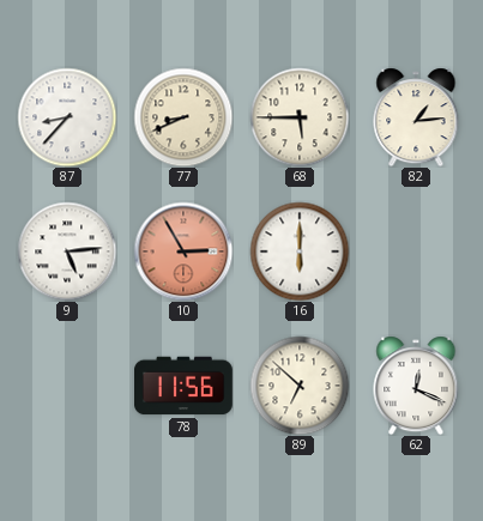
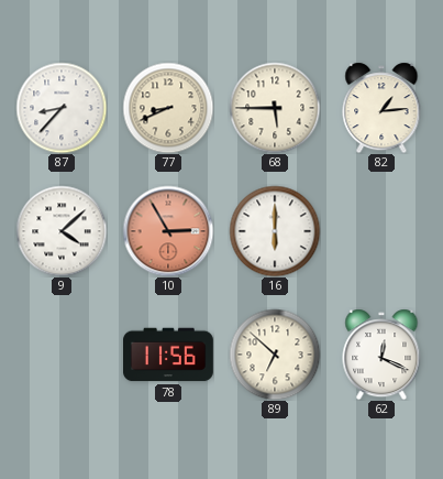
9: 5:14 -> 4:08 (62, 231)
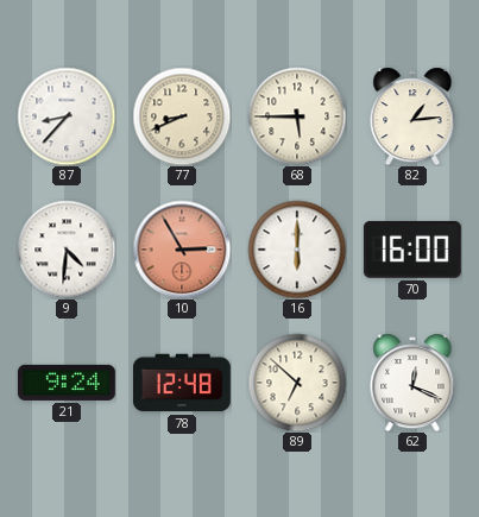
9: 4:08 -> 4:31 (67, 250)
70: none -> 16:00 (412, 250)
21: none -> 9:24 (68, 383)
78: 11:56 -> 12:48 (183, 383)
